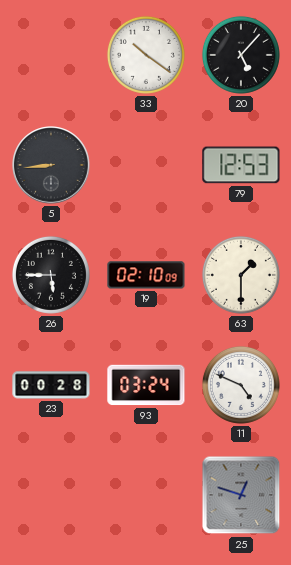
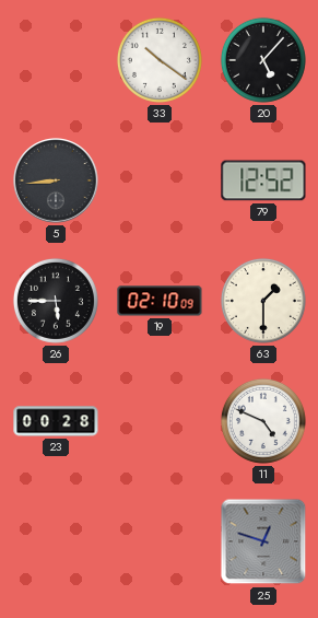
79: 12:53 -> 12:52 (263, 180)
93: 03:24 -> none (146, 385)
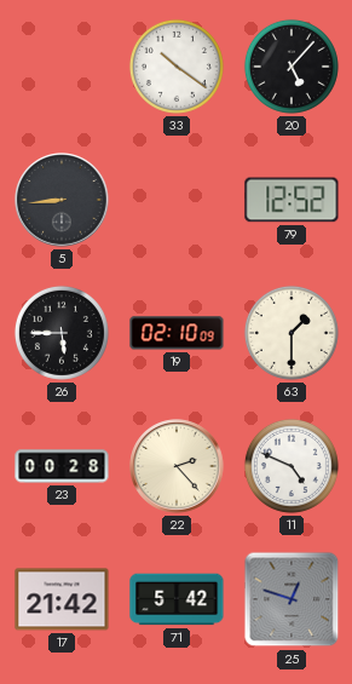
22: none -> 2:23 (177, 466)
17: none -> 21:42 (62, 599)
71: none -> 5:42 (177, 599)
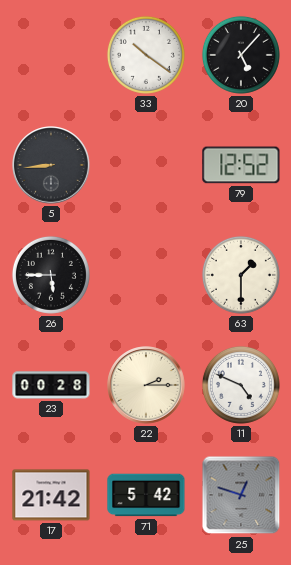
19: 02:10 -> none (177, 333)
22: 2:23 -> 2:15 (146, 385)
